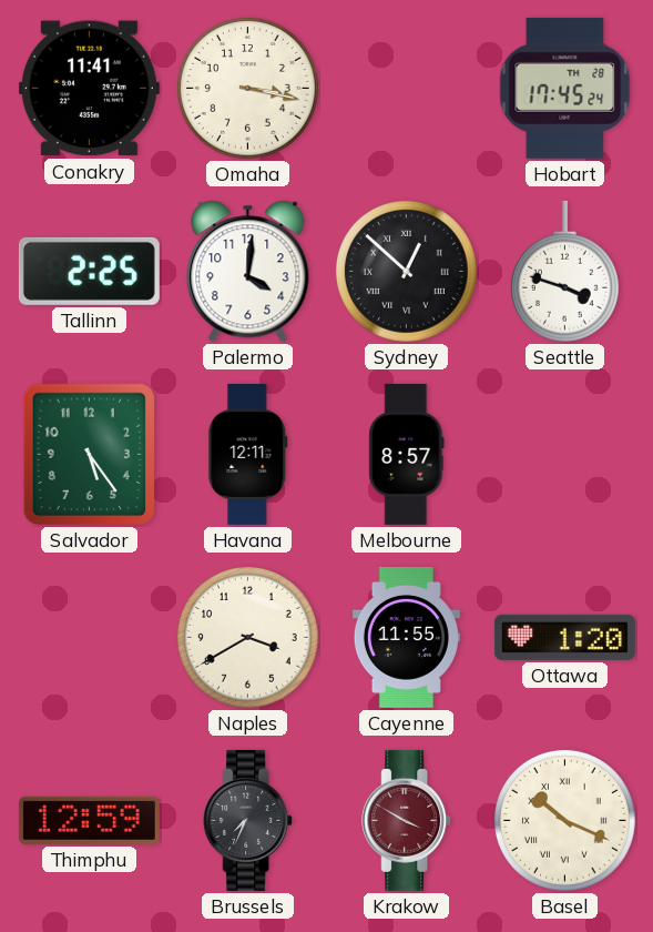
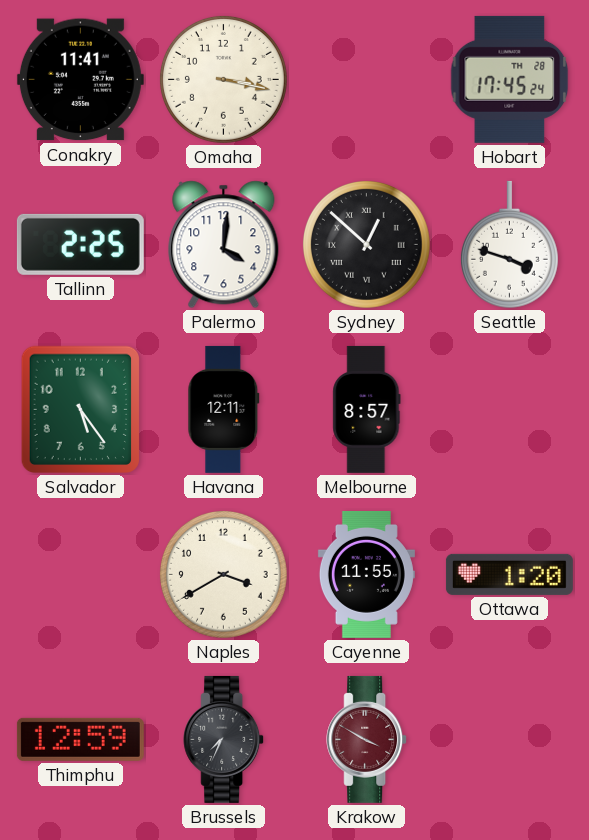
Basel: 10:19 -> none (564, 820)
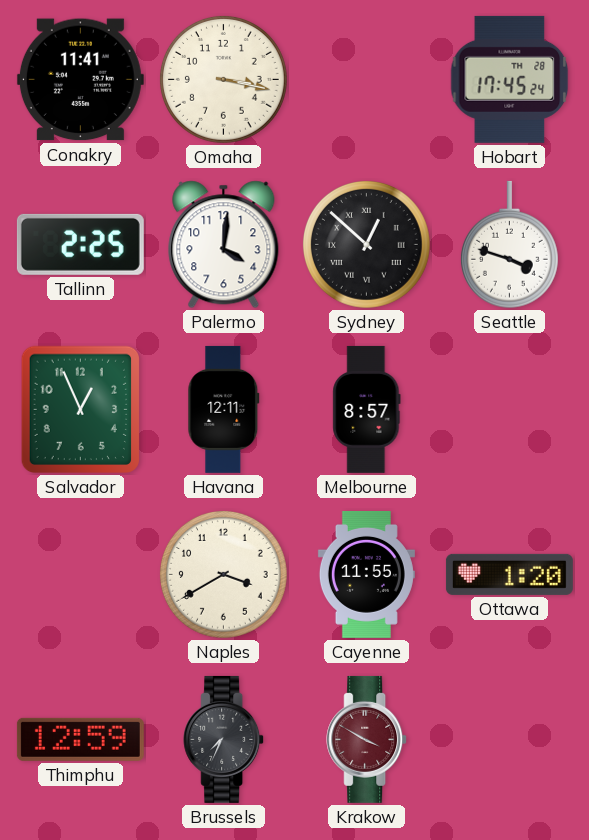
Salvador: 5:24 -> 12:56 (80, 410)
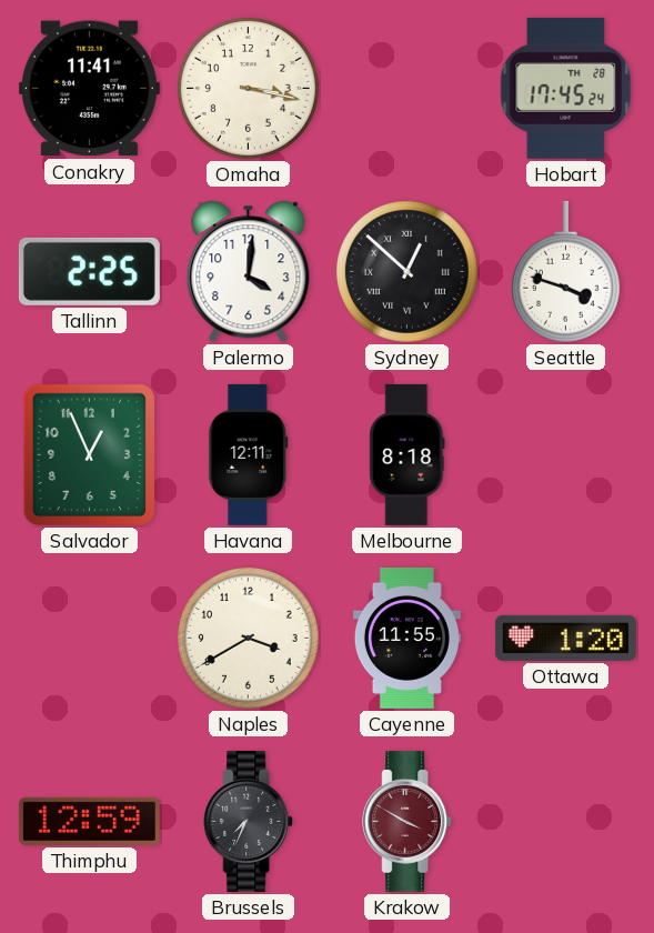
Melbourne: 8:57 -> 8:18 (408, 454)
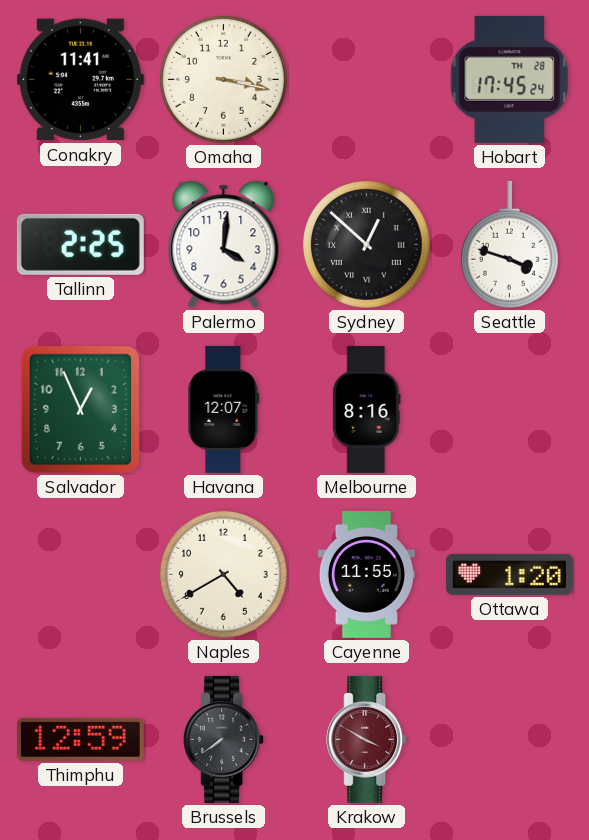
Havana: 12:11 -> 12:07 (224, 409)
Melbourne: 8:18 -> 8:16 (367, 409)
Naples: 3:40 -> 4:40 (223, 574)
Brussels: 7:34 -> 7:39 (224, 739)
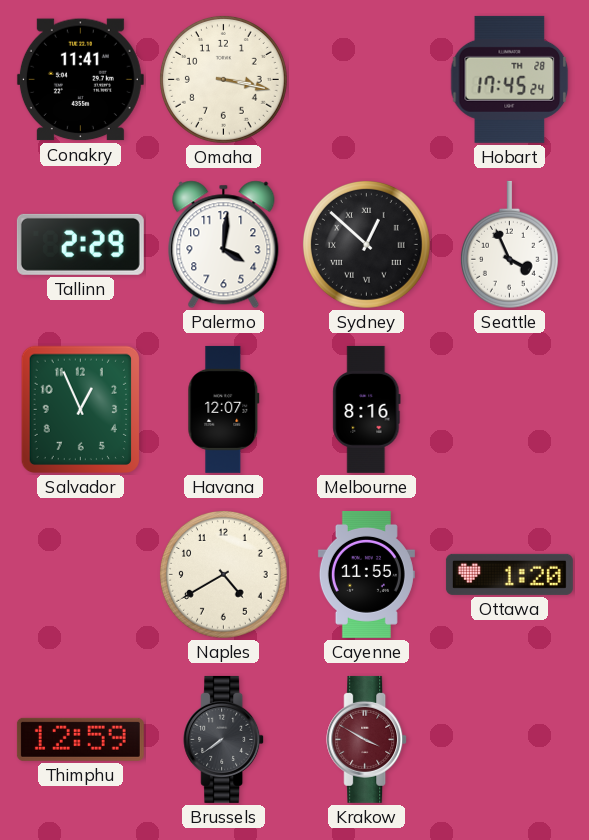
Tallinn: 2:25 -> 2:29 (80, 244)
Seattle: 3:48 -> 3:56 (509, 245)
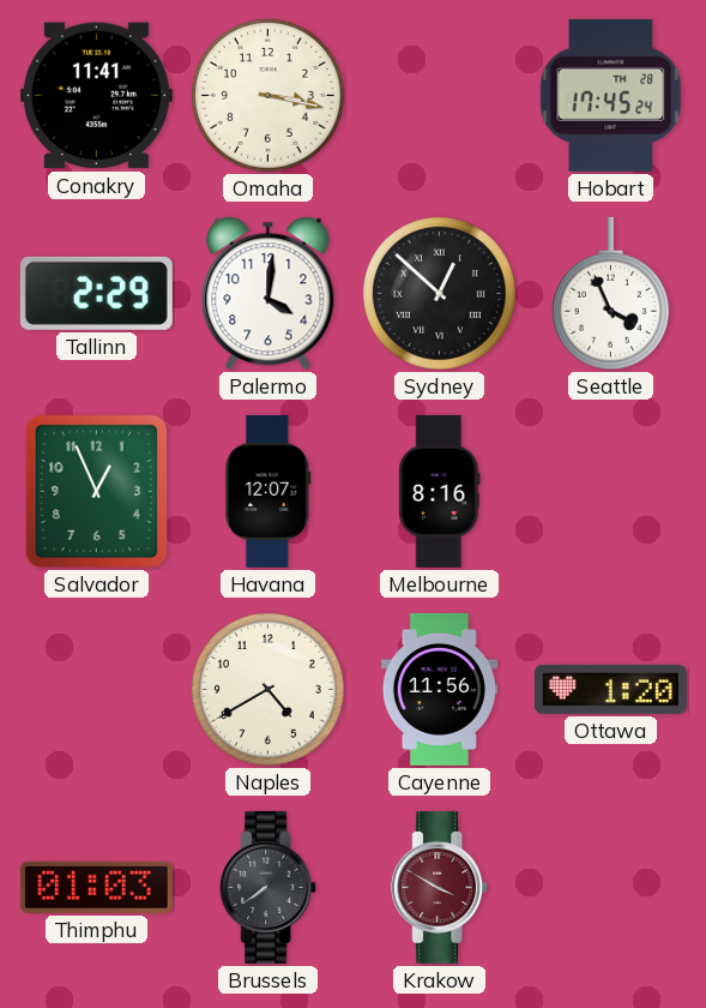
Cayenne: 11:55 -> 11:56 (439, 689)
Thimphu: 12:59 -> 01:03 (96, 887)
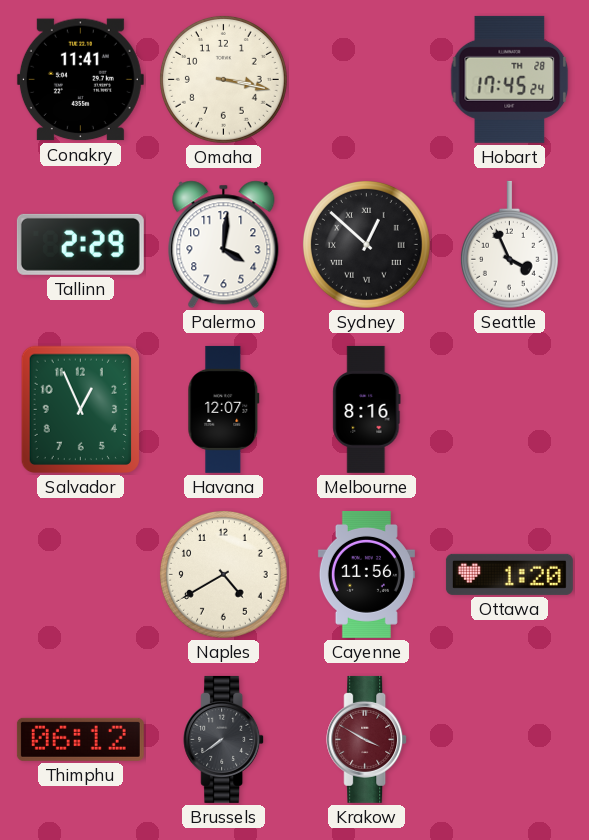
Thimphu: 01:03 -> 06:12 (80, 739)
